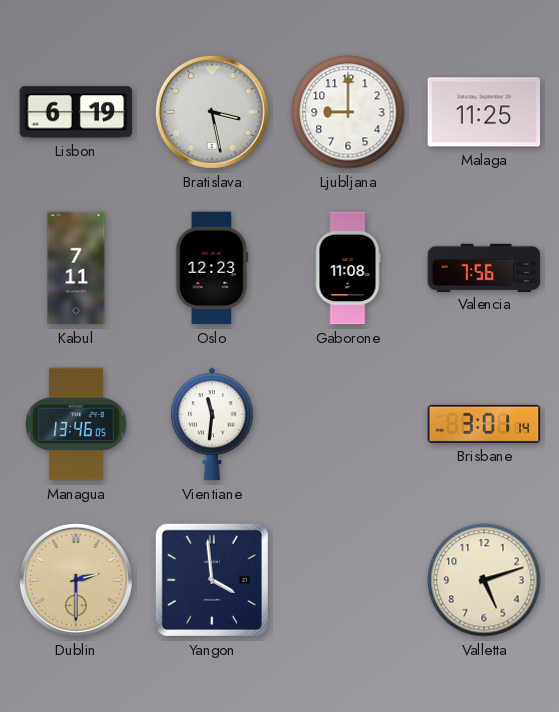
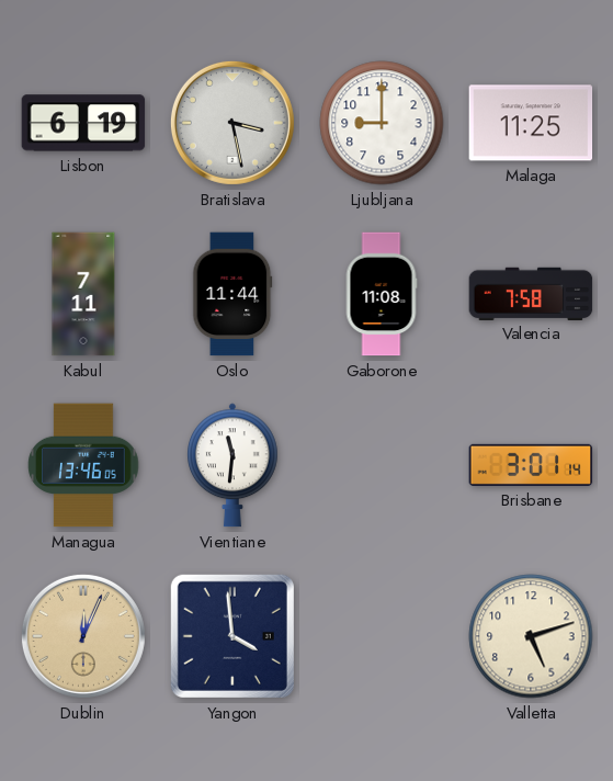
Oslo: 12:23 -> 11:44 (232, 294)
Valencia: 7:56 -> 7:58 (531, 293)
Dublin: 2:30 -> 12:04 (83, 636)
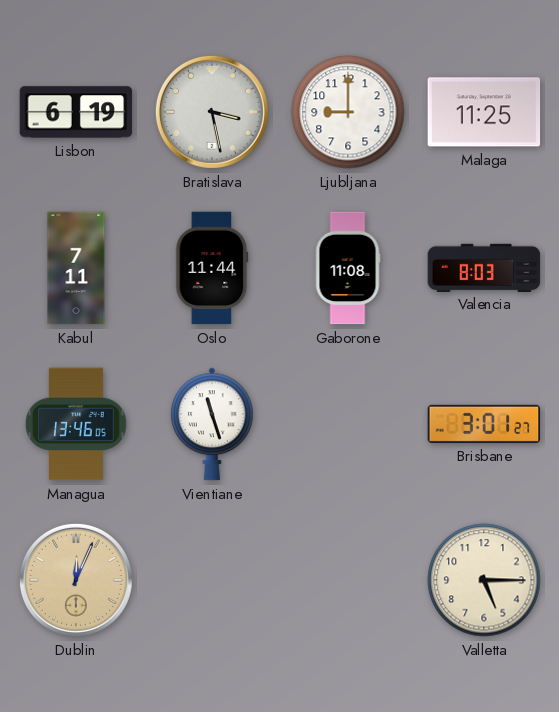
Valencia: 7:58 -> 8:03 (484, 267)
Vientiane: 11:31 -> 11:27 (213, 424)
Brisbane: 3:01:14 -> 3:01:27 (484, 424)
Yangon: 3:59 -> none (232, 636)
Valletta: 5:12 -> 5:15 (484, 580)
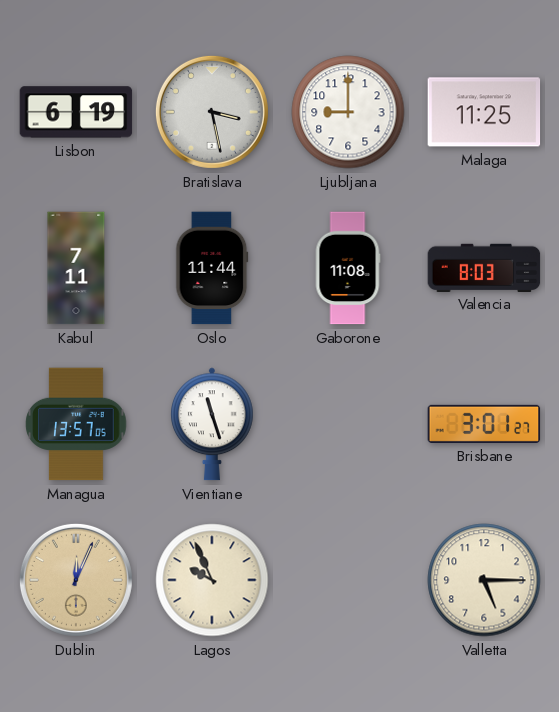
Managua: 13:46 -> 13:57 (76, 424)
Lagos: none -> 9:56 (212, 580)
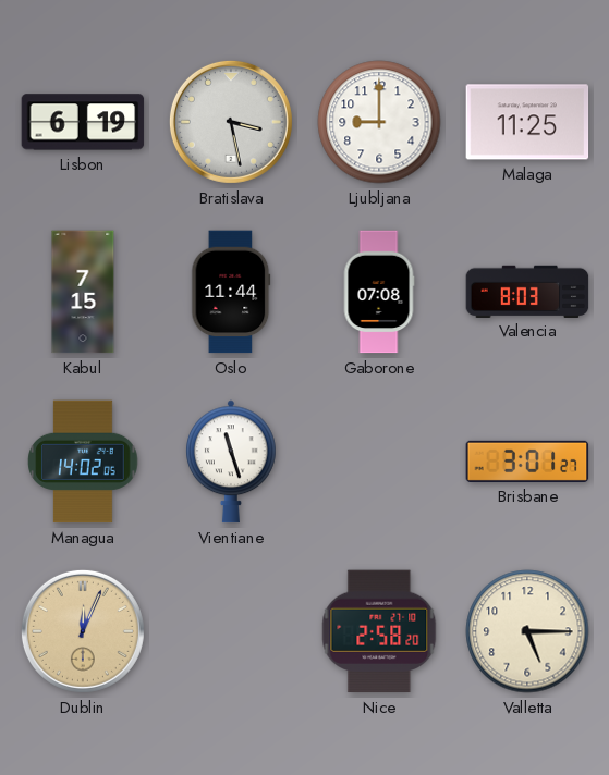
Kabul: 7:11 -> 7:15 (83, 292)
Gaborone: 11:08 -> 07:08 (379, 292)
Managua: 13:57 -> 14:02 (83, 462)
Lagos: 9:56 -> none (212, 580)
Nice: none -> 2:58 (379, 631)
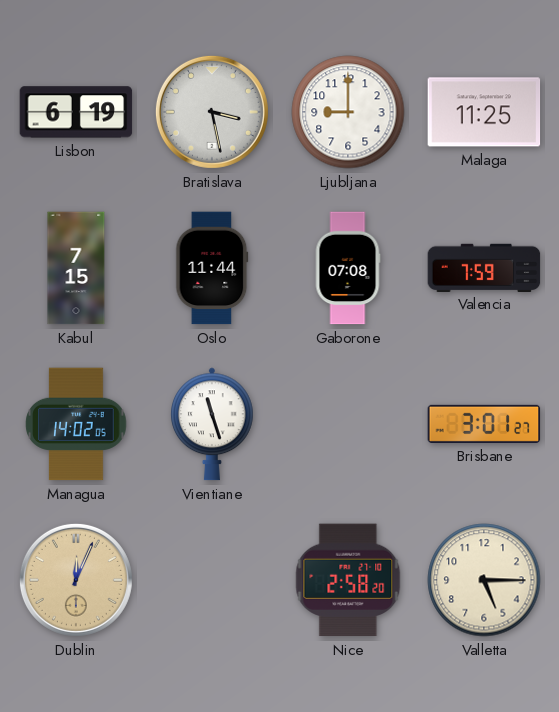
Valencia: 8:03 -> 7:59 (484, 267)
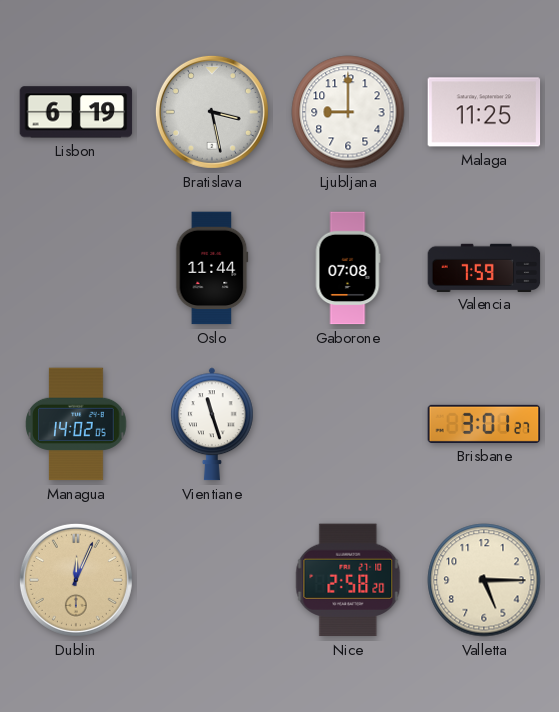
Kabul: 7:15 -> none (76, 268)
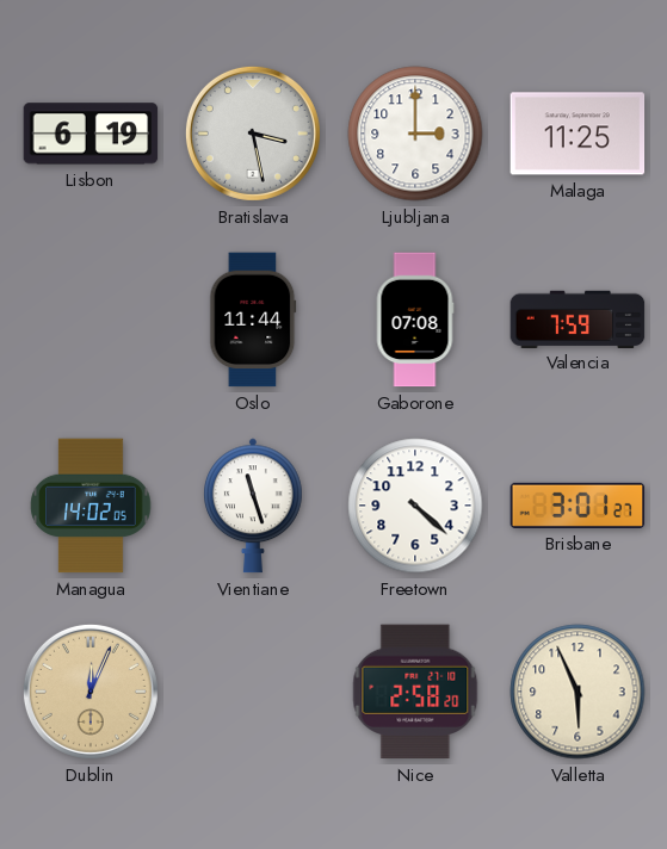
Ljubljana: 9:00 -> 3:00 (415, 134)
Freetown: none -> 4:22 (415, 506)
Valletta: 5:15 -> 5:56 (578, 692)
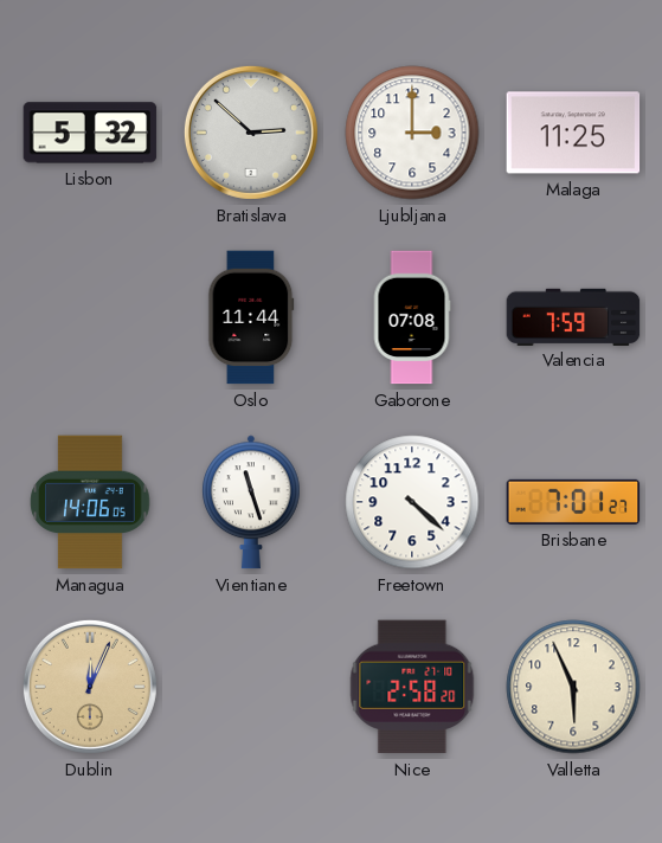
Lisbon: 6:19 -> 5:32 (90, 133)
Bratislava: 3:28 -> 2:52 (251, 133)
Managua: 14:02 -> 14:06 (90, 502)
Brisbane: 3:01 -> 7:01 (573, 502)
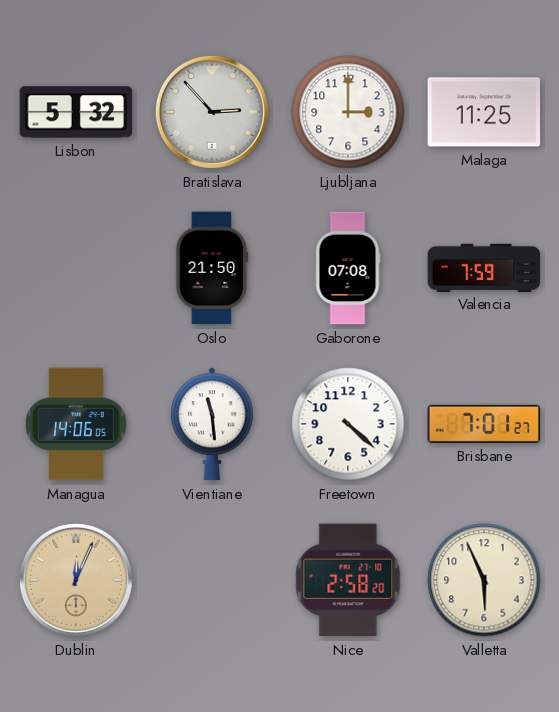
Bratislava: 2:52 -> 2:53 (212, 112)
Oslo: 11:44 -> 21:50 (212, 268)
Vientiane: 11:27 -> 11:29 (213, 424)
